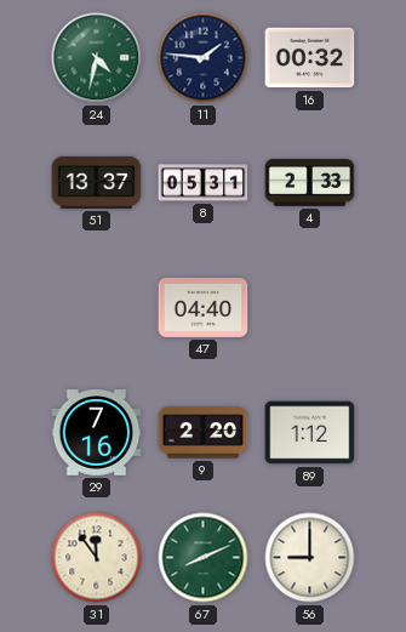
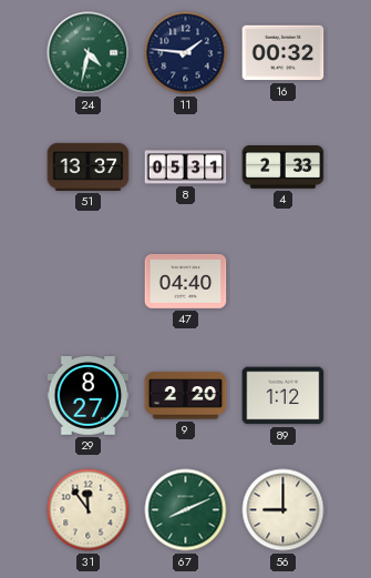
29: 7:16 -> 8:27 (89, 396)
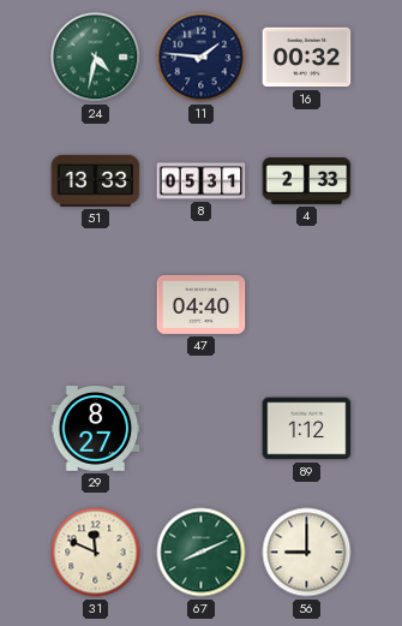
51: 13:37 -> 13:33 (96, 180)
9: 2:20 -> none (186, 396)
31: 11:54 -> 11:49 (96, 553)
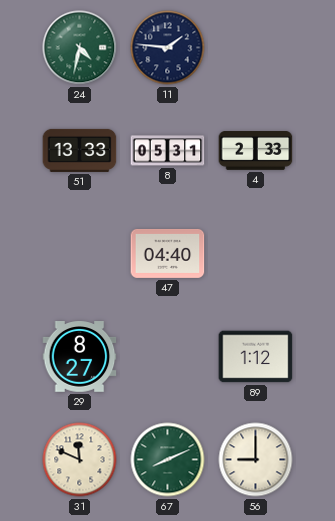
16: 00:32 -> none (307, 58)
